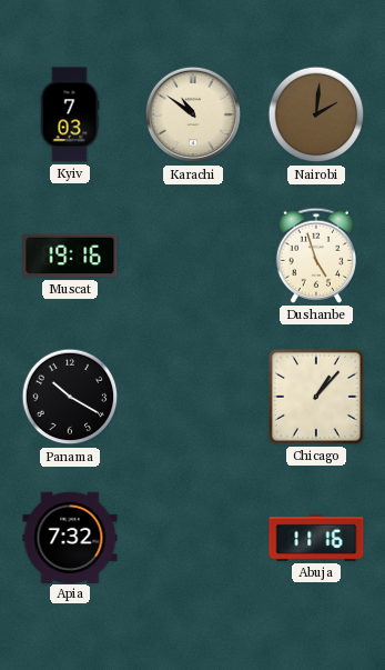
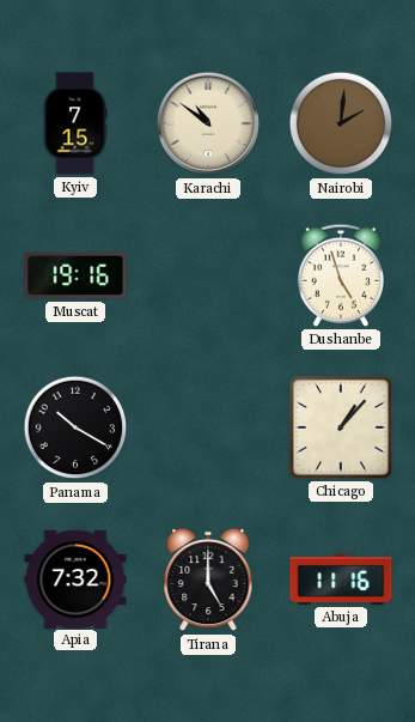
Kyiv: 7:03 -> 7:15 (75, 123)
Tirana: none -> 5:00 (208, 580)
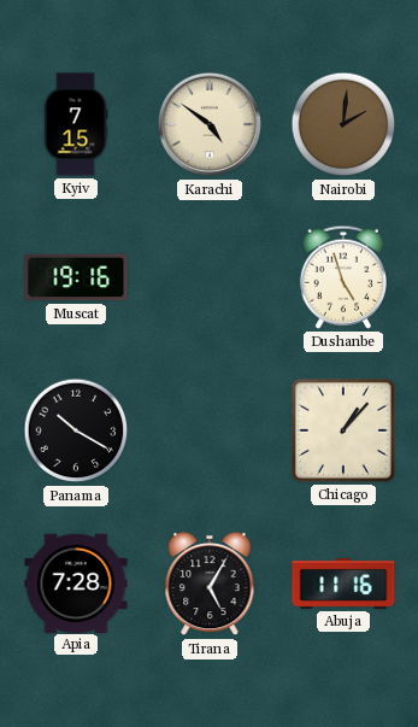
Karachi: 10:51 -> 4:51 (210, 124)
Apia: 7:32 -> 7:28 (76, 582)
Tirana: 5:00 -> 5:05 (210, 584)
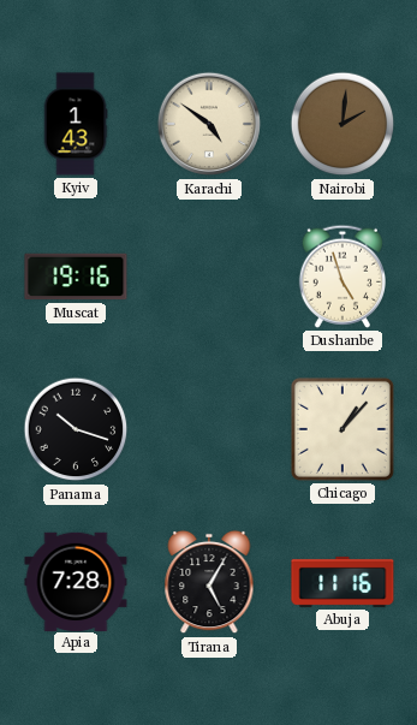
Kyiv: 7:15 -> 1:43 (76, 124)
Panama: 10:20 -> 10:18 (76, 429)
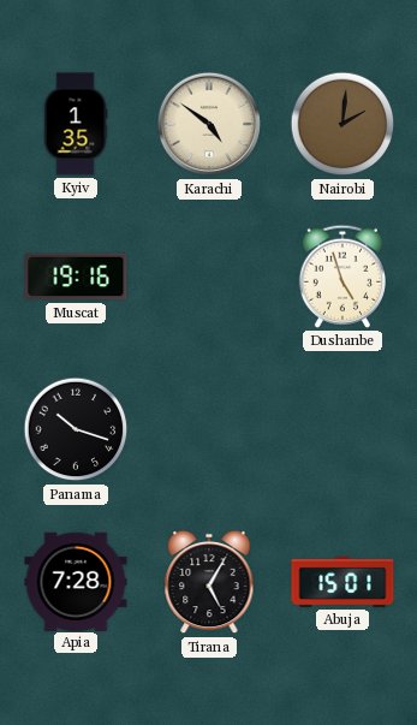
Kyiv: 1:43 -> 1:35 (76, 124)
Chicago: 1:07 -> none (342, 429)
Abuja: 11:16 -> 15:01 (342, 582)
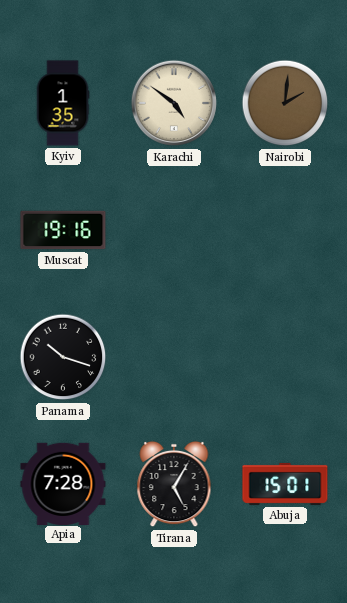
Dushanbe: 4:57 -> none (341, 277)
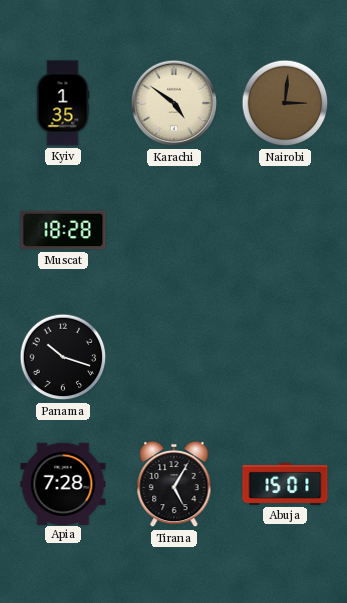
Nairobi: 2:01 -> 3:01 (285, 103)
Muscat: 19:16 -> 18:28 (63, 230)
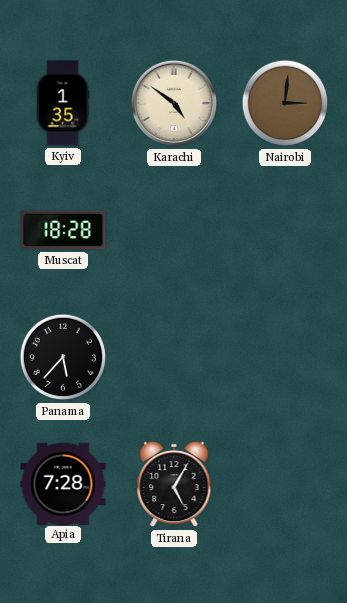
Panama: 10:18 -> 5:37 (63, 357)
Abuja: 15:01 -> none (285, 484)
